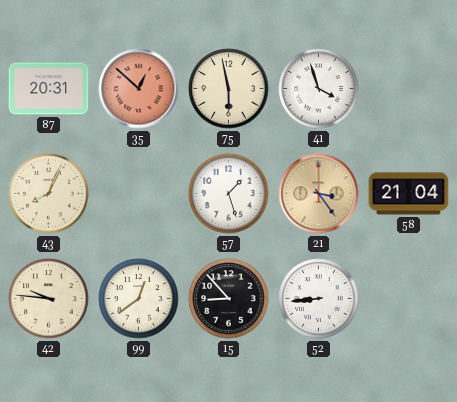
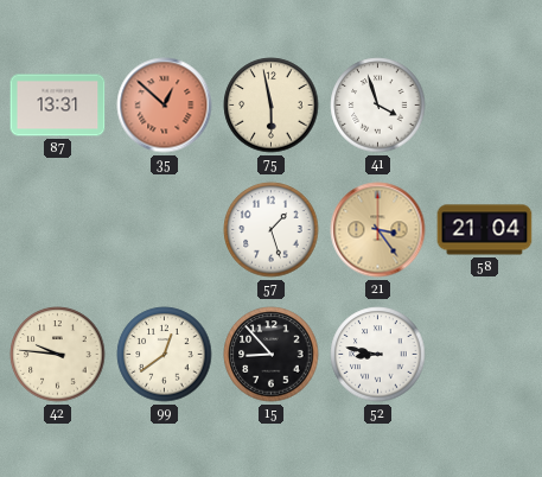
87: 20:31 -> 13:31 (58, 106)
43: 8:04 -> none (49, 194)
52: 8:44 -> 8:47 (378, 355)
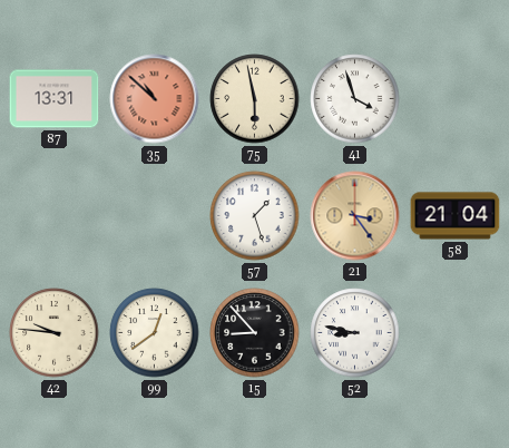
35: 12:52 -> 10:52 (155, 99)
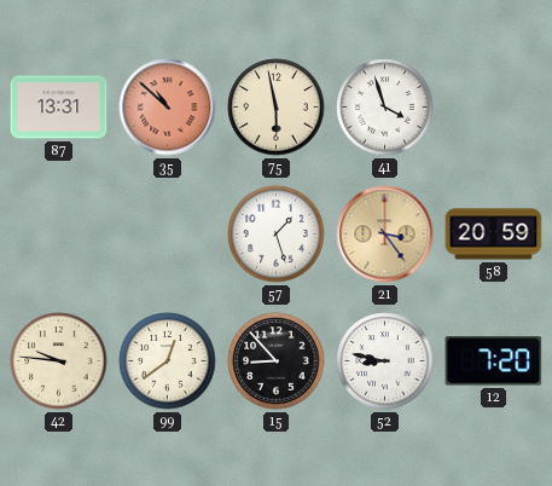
58: 21:04 -> 20:59 (494, 235)
12: none -> 7:20 (494, 361)
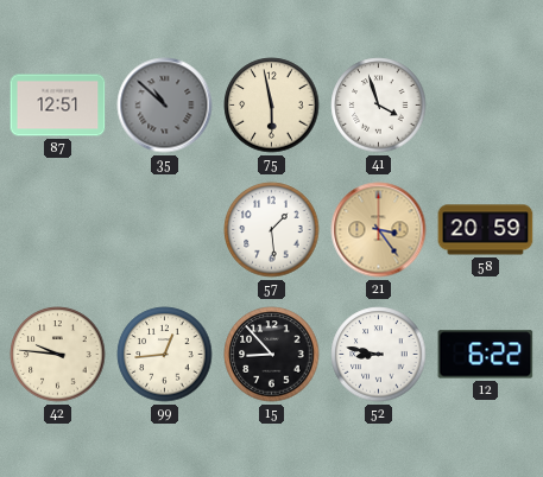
87: 13:31 -> 12:51 (58, 106)
35 dial: salmon -> grey (165, 106)
57: 1:27 -> 1:29 (272, 230)
99: 12:39 -> 12:44 (165, 355)
12: 7:20 -> 6:22 (486, 355)
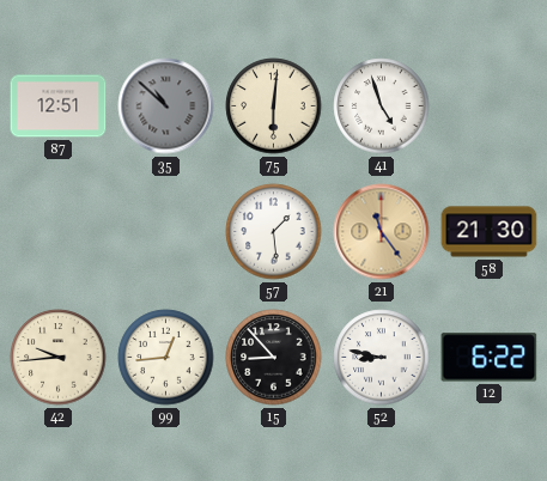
75: 5:58 -> 6:01 (274, 106)
41: 3:57 -> 4:57 (382, 106)
21: 3:24 -> 11:24 (382, 232)
58: 20:59 -> 21:30 (490, 232)
42: 9:46 -> 9:44 (59, 358)
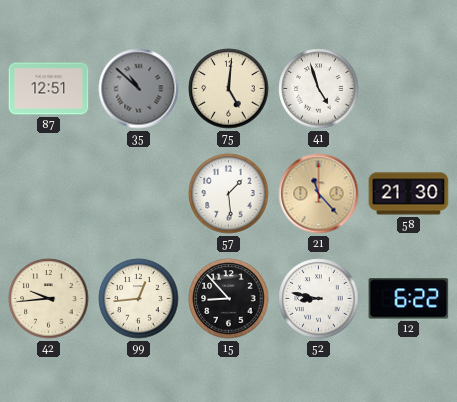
75: 6:01 -> 5:01 (229, 89)
21: 11:24 -> 11:23 (319, 194)
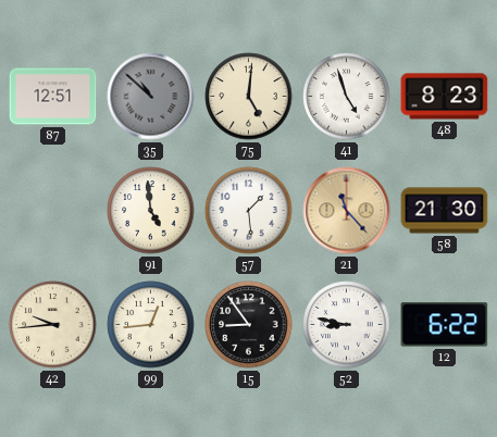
48: none -> 8:23 (445, 97)
91: none -> 4:59 (151, 211)
15: 8:53 -> 8:54 (249, 325)
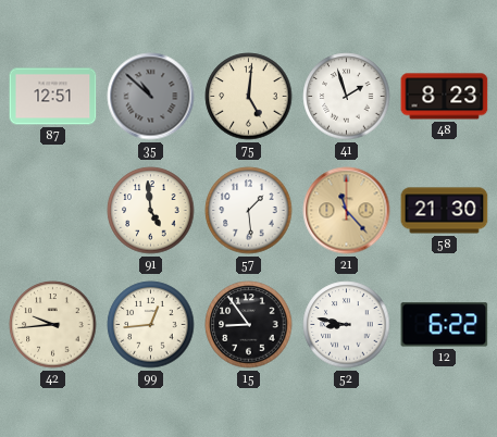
41: 4:57 -> 1:57 (347, 97)
